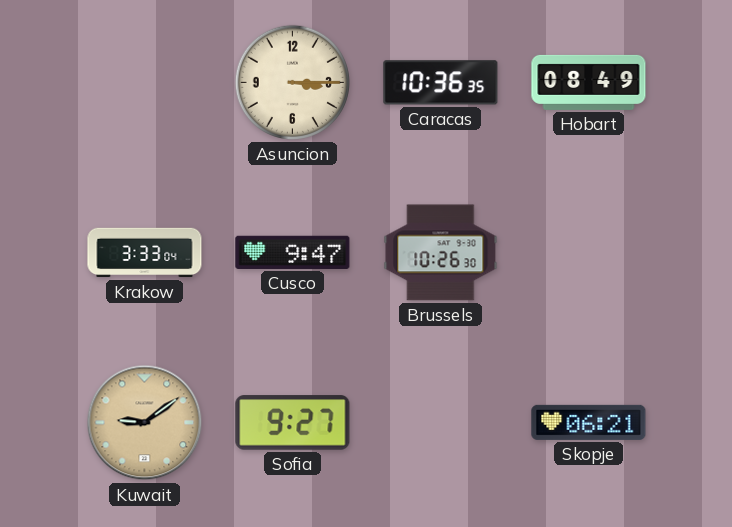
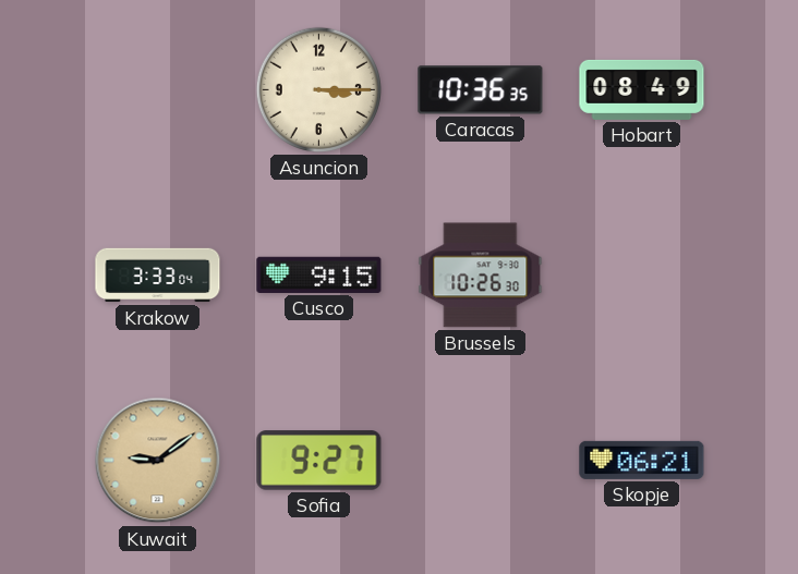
Cusco: 9:47 -> 9:15 (319, 274)
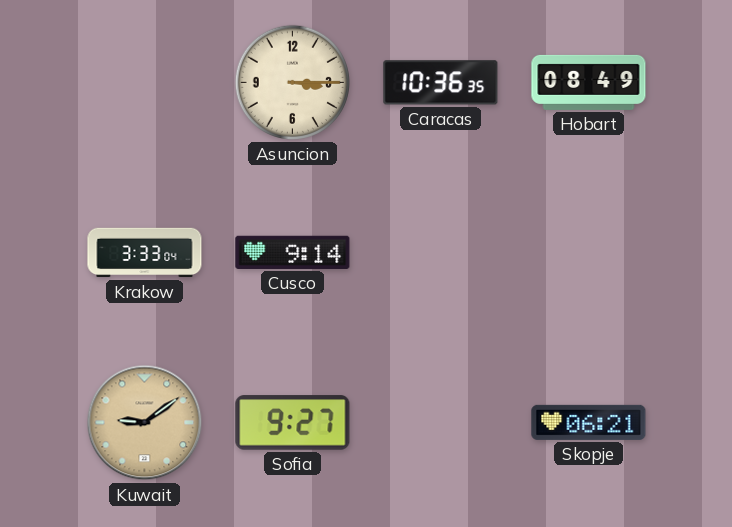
Cusco: 9:15 -> 9:14 (293, 252)
Brussels: 10:26 -> none (481, 276)
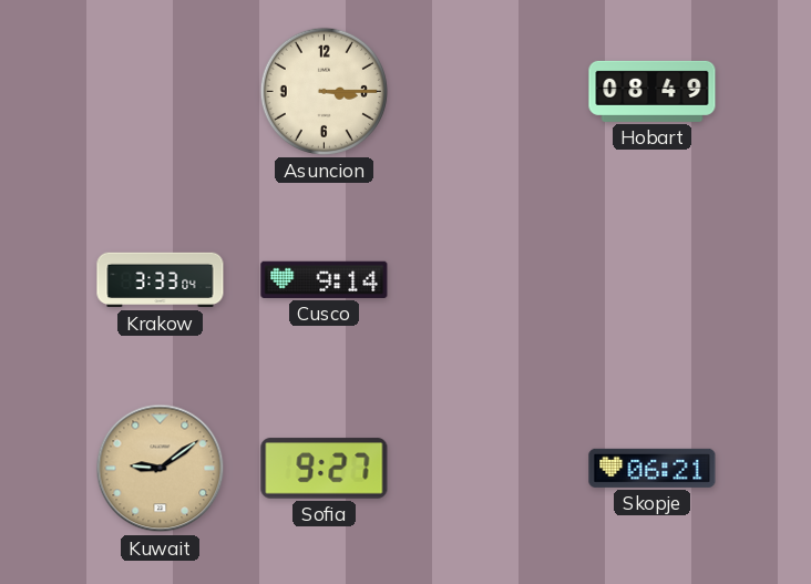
Caracas: 10:36 -> none (441, 83)
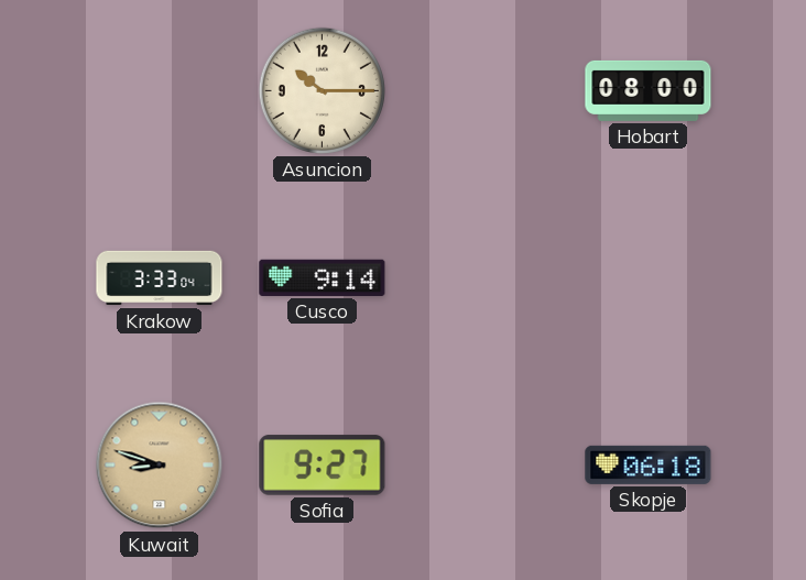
Asuncion: 3:15 -> 10:15 (322, 90)
Hobart: 08:49 -> 08:00 (649, 90)
Kuwait: 9:09 -> 8:48 (160, 466)
Skopje: 06:21 -> 06:18 (649, 464)
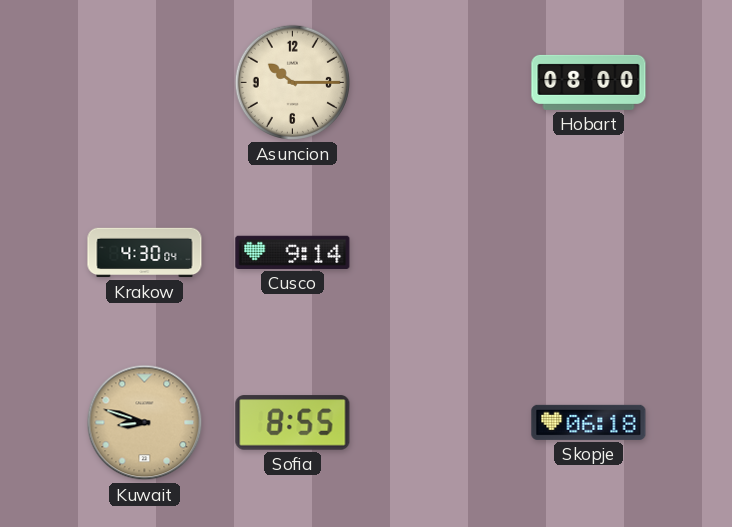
Krakow: 3:33 -> 4:30 (145, 253)
Sofia: 9:27 -> 8:55 (293, 423)
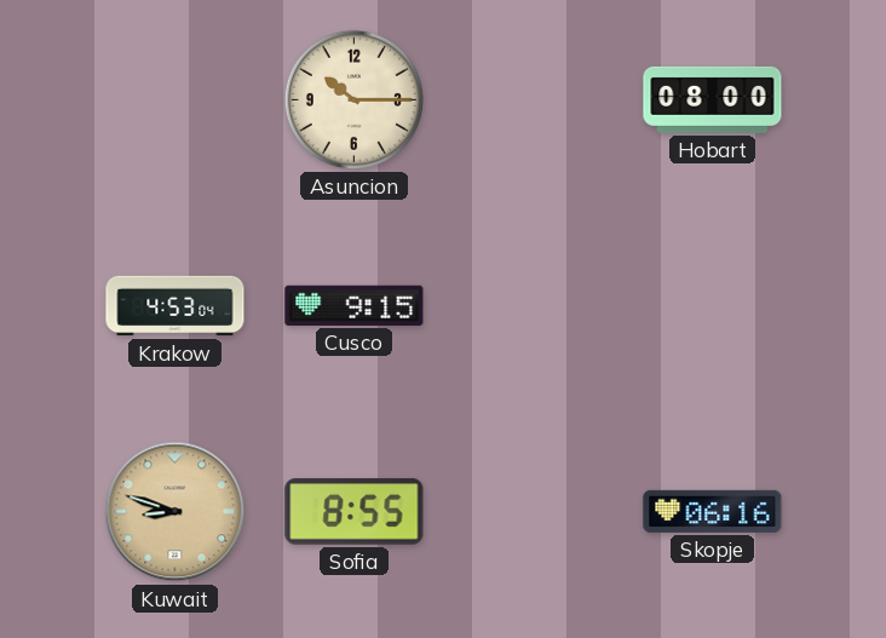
Krakow: 4:30 -> 4:53 (176, 306)
Cusco: 9:14 -> 9:15 (355, 305)
Skopje: 06:18 -> 06:16 (713, 511)
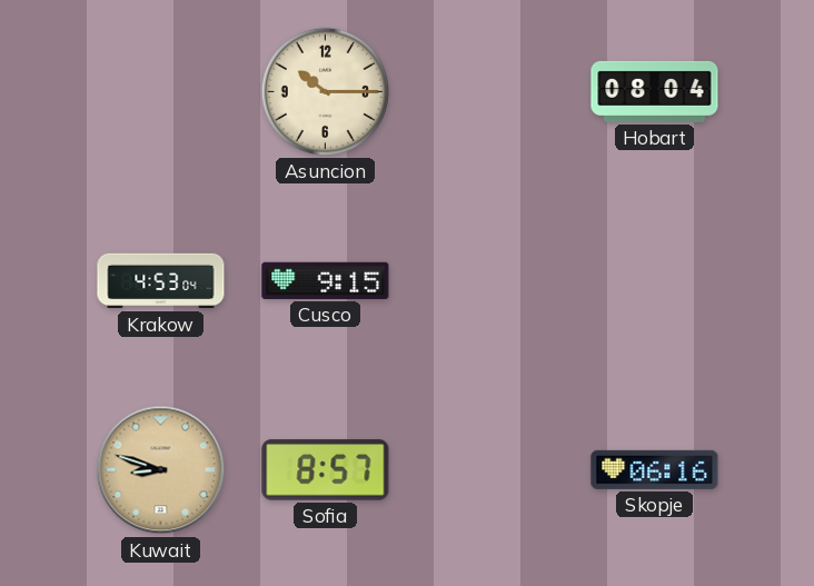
Hobart: 08:00 -> 08:04 (655, 91)
Sofia: 8:55 -> 8:57 (326, 470)
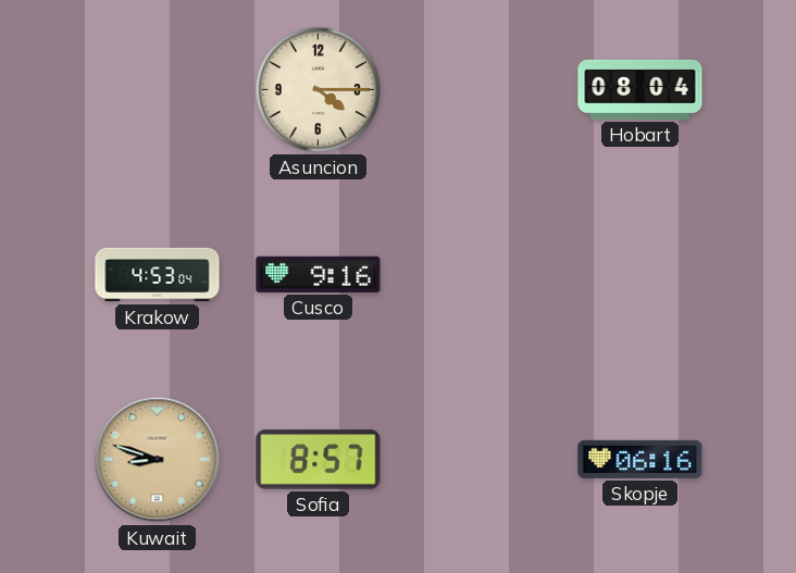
Asuncion: 10:15 -> 4:15 (318, 89)
Cusco: 9:15 -> 9:16 (319, 274)
